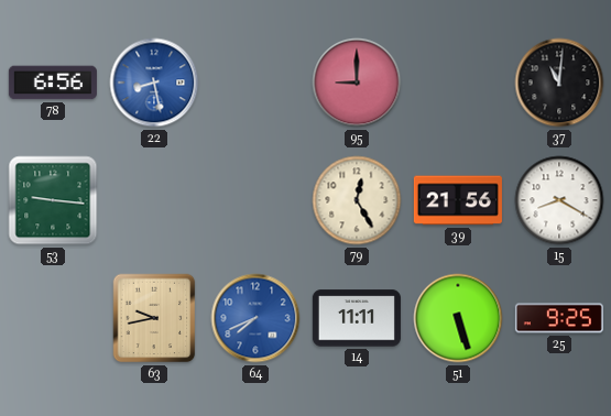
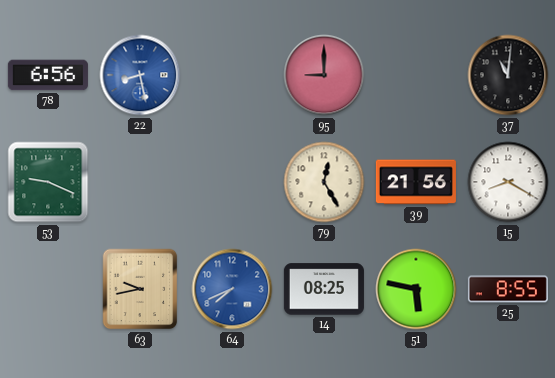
53: 9:16 -> 9:19 (48, 182)
14: 11:11 -> 08:25 (324, 289)
51: 5:27 -> 5:47 (416, 289)
25: 9:25 -> 8:55 (508, 289)
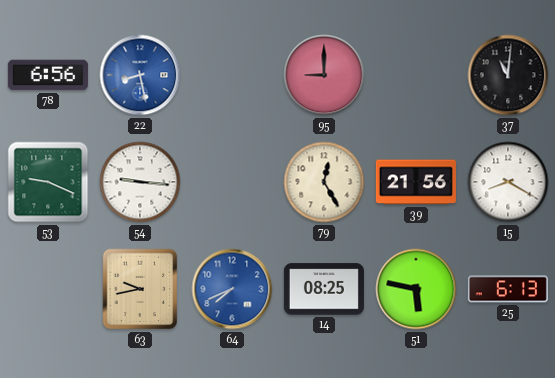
54: none -> 9:16 (140, 182)
25: 8:55 -> 6:13 (508, 289)
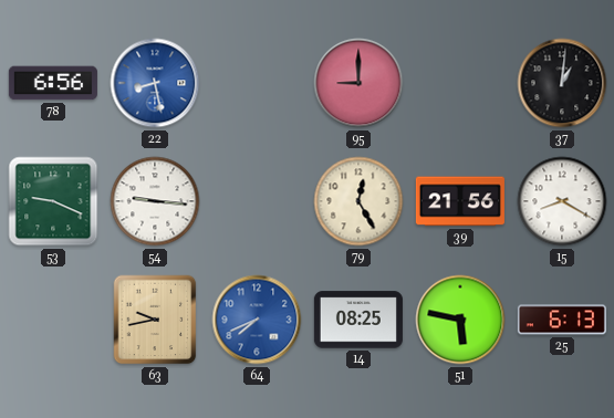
37: 11:01 -> 1:01 (562, 83)
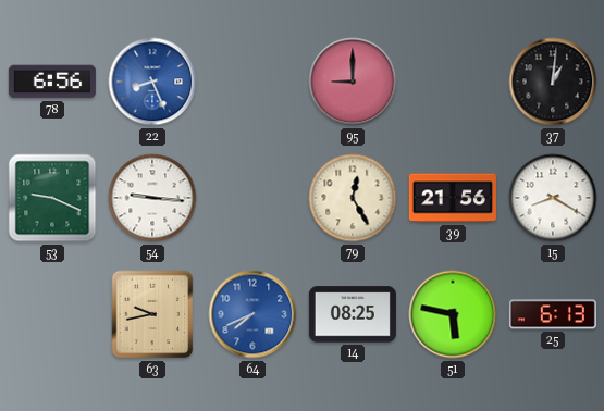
22: 8:28 -> 8:26 (152, 82)
